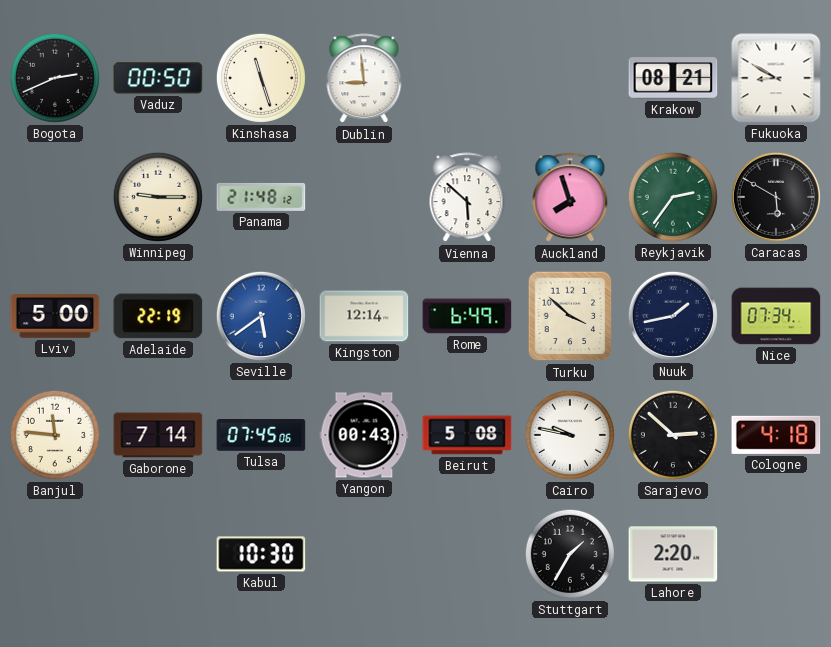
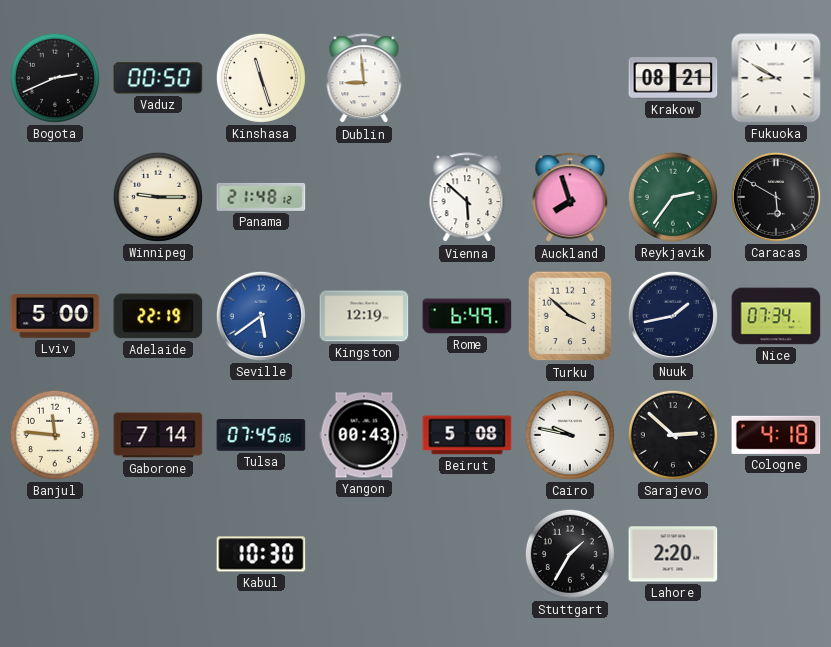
Kingston: 12:14 -> 12:19 (364, 316)
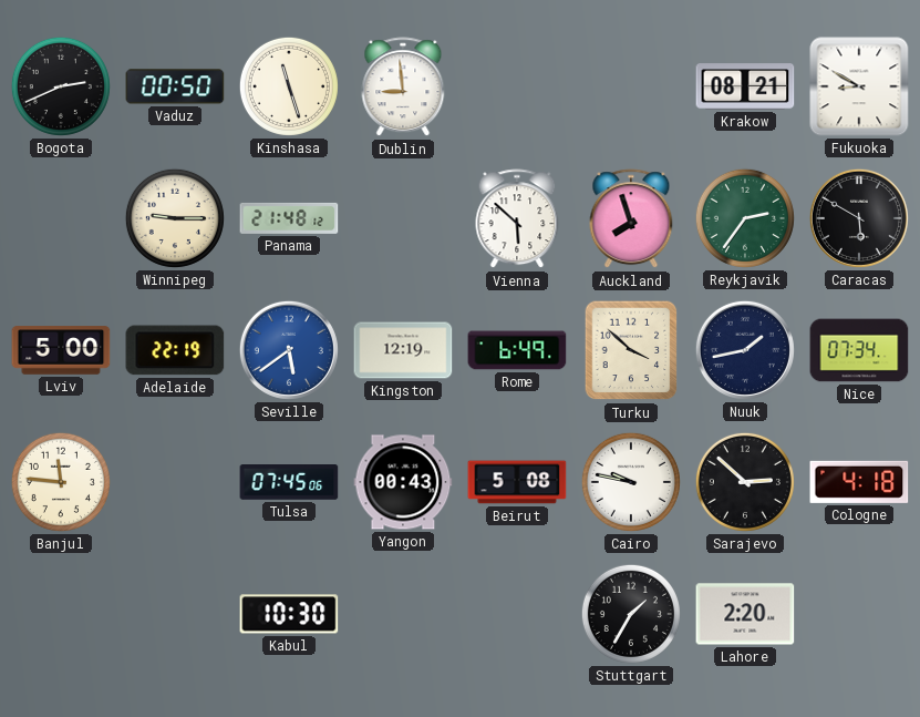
Gaborone: 7:14 -> none (158, 435)
